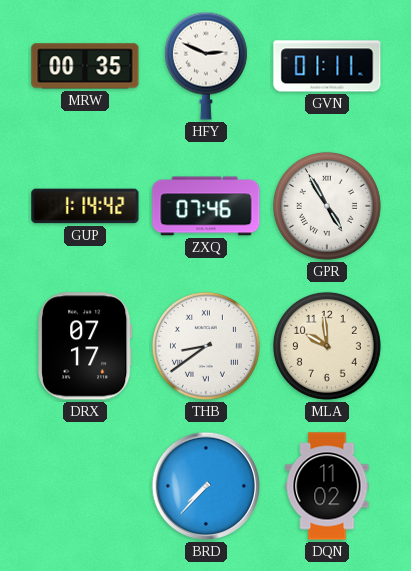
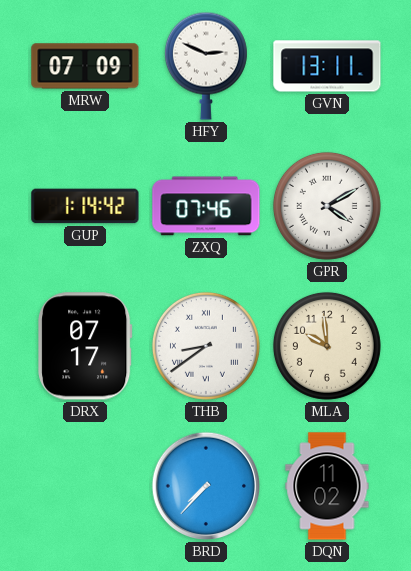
MRW: 00:35 -> 07:09 (85, 66)
GVN: 01:11 -> 13:11 (327, 66)
GPR: 4:55 -> 4:10 (327, 206)
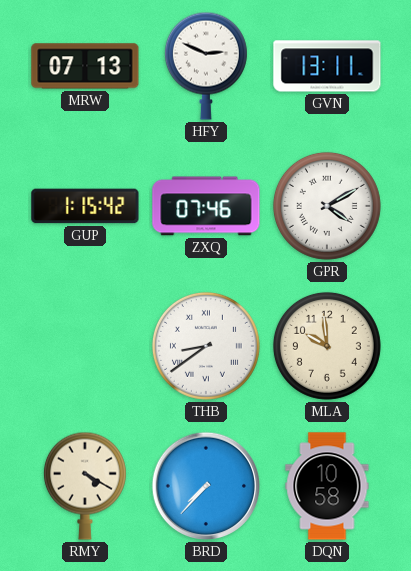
MRW: 07:09 -> 07:13 (85, 66)
GUP: 1:14 -> 1:15 (85, 206)
DRX: 07:17 -> none (85, 346)
RMY: none -> 4:20 (85, 486)
DQN: 11:02 -> 10:58 (327, 486)
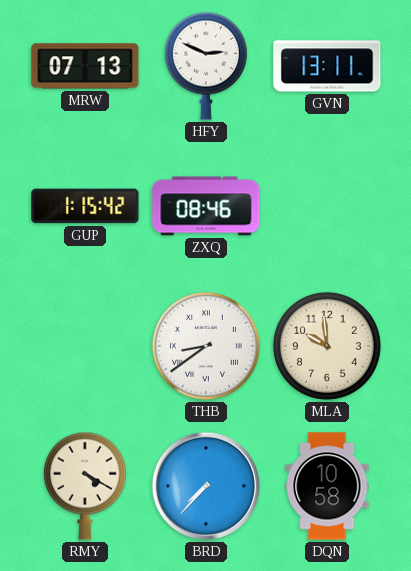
ZXQ: 07:46 -> 08:46 (206, 206)
GPR: 4:10 -> none (327, 206)
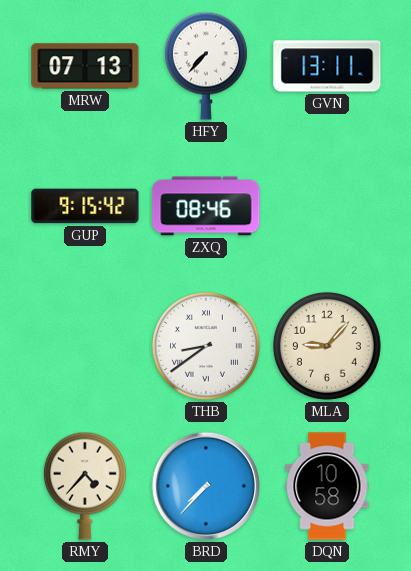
HFY: 2:49 -> 7:37 (206, 66)
GUP: 1:15 -> 9:15 (85, 206)
MLA: 9:59 -> 9:07 (327, 346)
RMY: 4:20 -> 4:37 (85, 486)
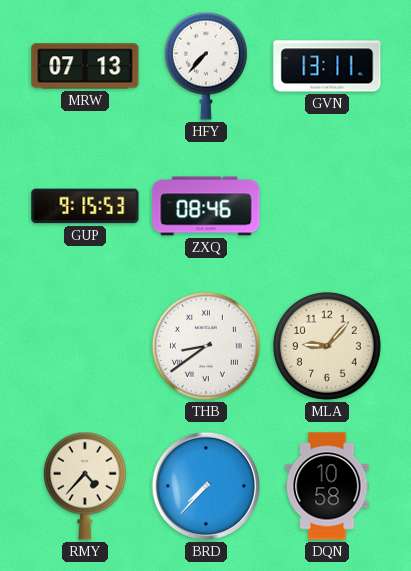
GUP: 9:15:42 -> 9:15:53 (85, 206)
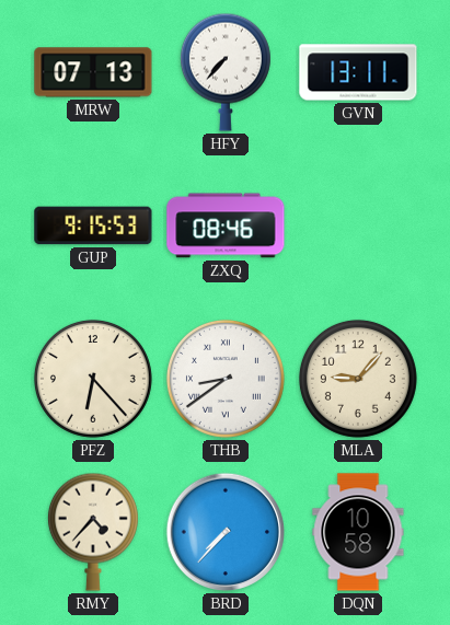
PFZ: none -> 6:23 (93, 379)
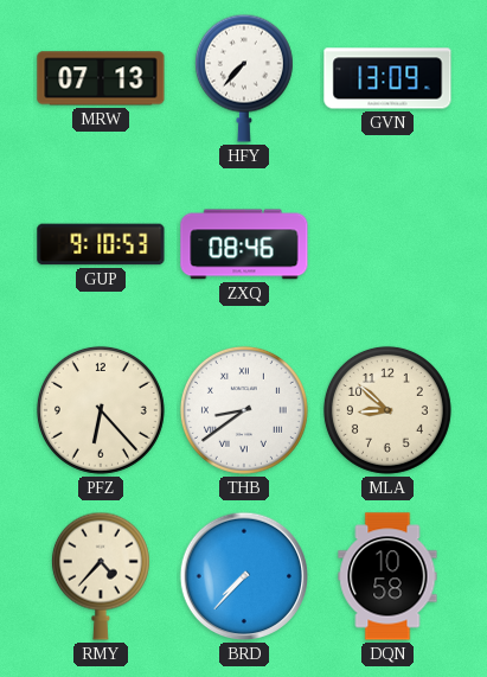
GVN: 13:11 -> 13:09 (387, 78)
GUP: 9:15 -> 9:10 (101, 244)
MLA: 9:07 -> 8:52 (387, 410)
